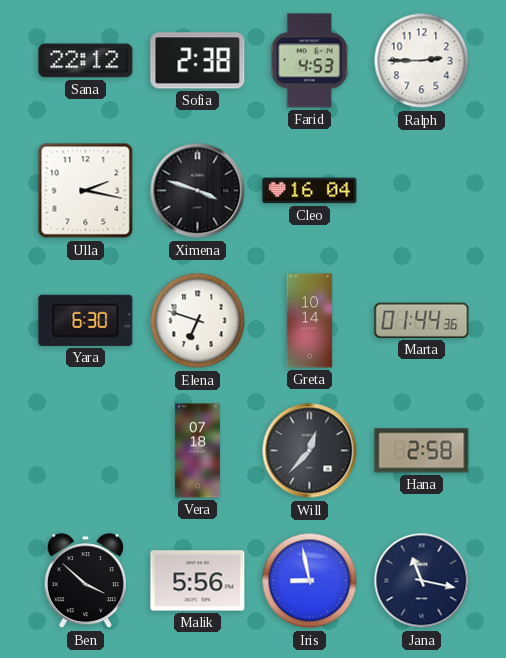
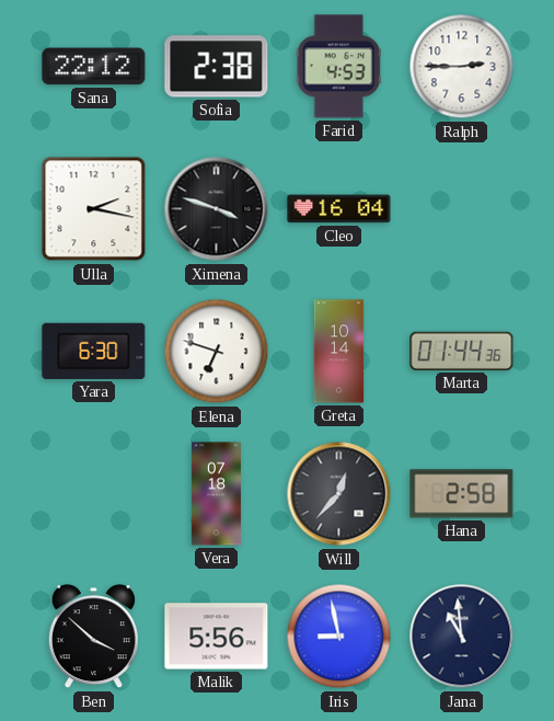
Jana: 11:17 -> 10:59 (462, 637)
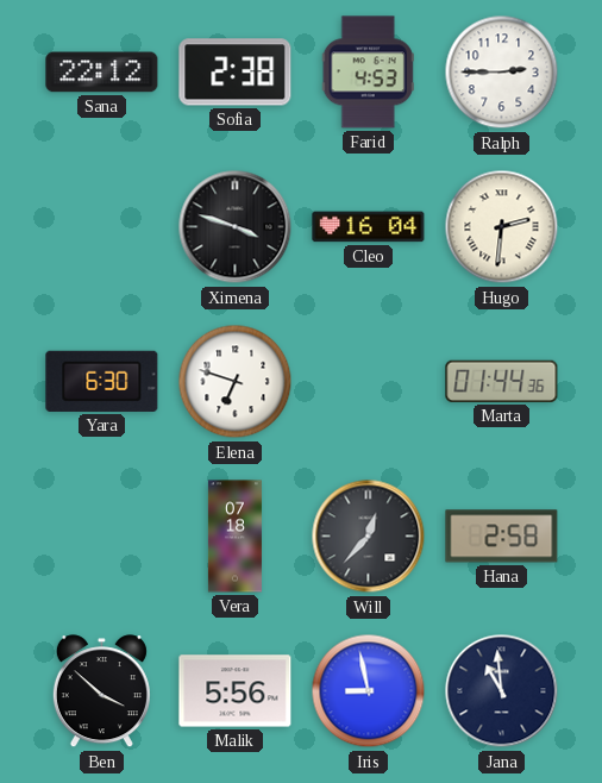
Ulla: 2:17 -> none (94, 209)
Hugo: none -> 2:31 (502, 227)
Greta: 10:14 -> none (339, 352)
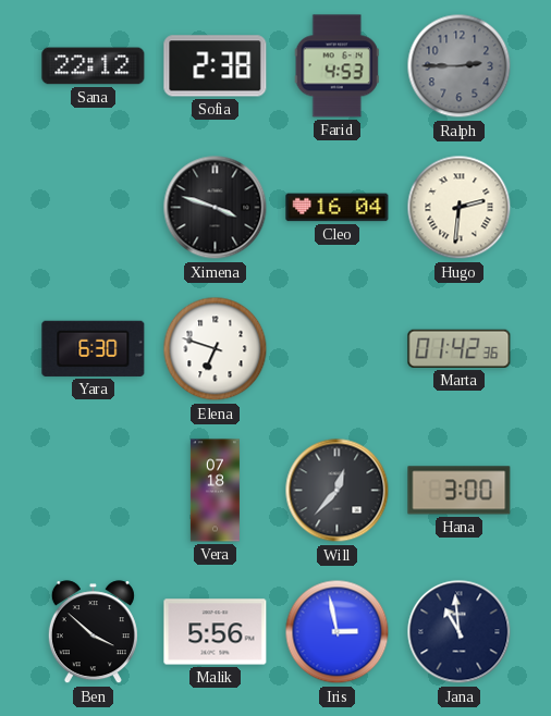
Ralph dial: white -> grey (460, 66)
Marta: 01:44 -> 01:42 (460, 348)
Hana: 2:58 -> 3:00 (460, 491)
Iris: 8:58 -> 2:58 (338, 632)
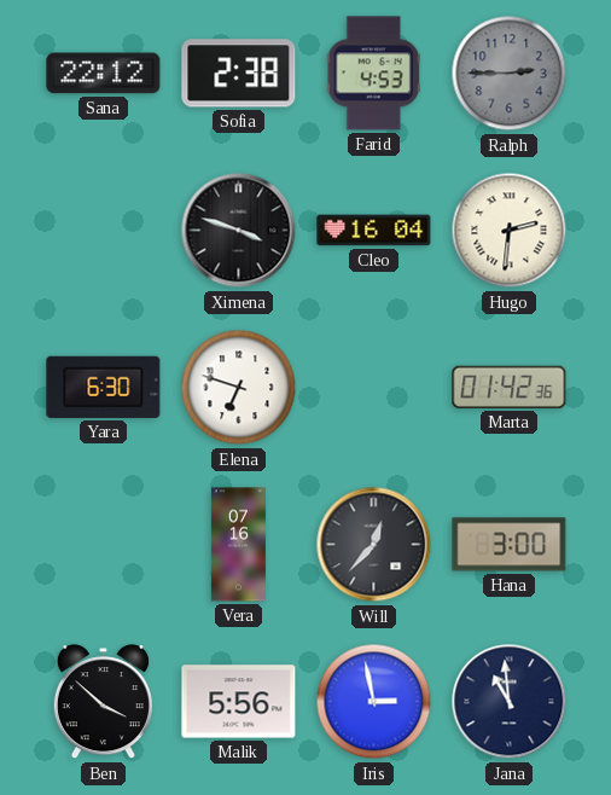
Vera: 07:18 -> 07:16 (238, 545)
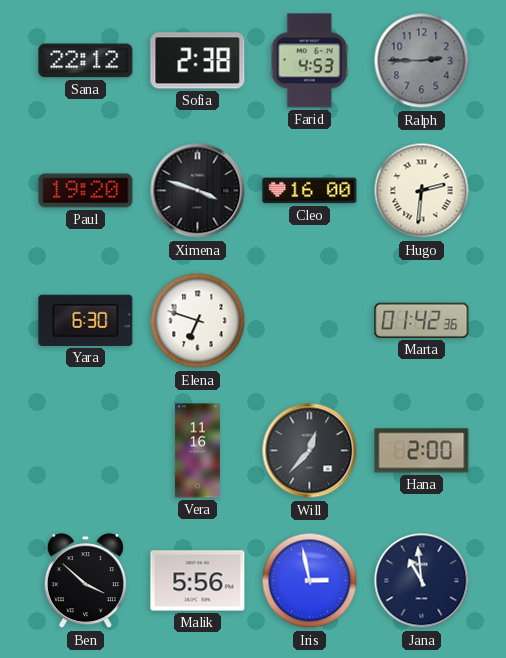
Paul: none -> 19:20 (86, 191)
Cleo: 16:04 -> 16:00 (310, 191)
Vera: 07:16 -> 11:16 (197, 451)
Hana: 3:00 -> 2:00 (422, 451)
